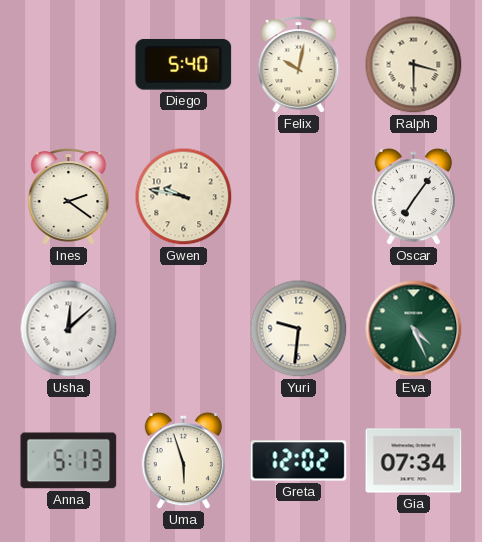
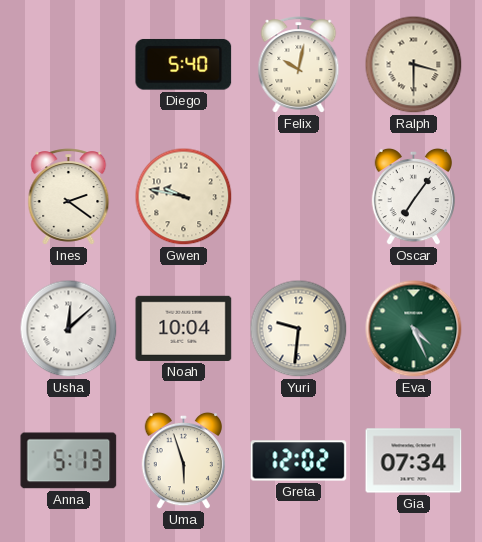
Noah: none -> 10:04 (184, 328)
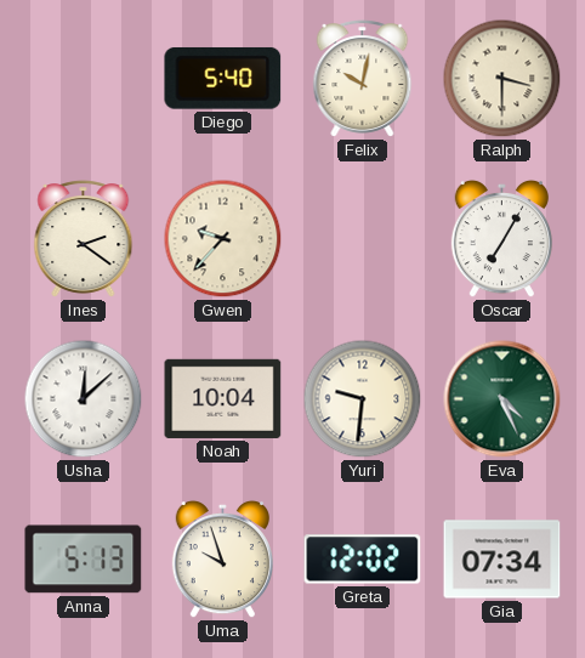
Gwen: 9:47 -> 9:37 (223, 239)
Oscar: 7:06 -> 7:05 (501, 239)
Uma: 5:57 -> 9:57 (222, 560)
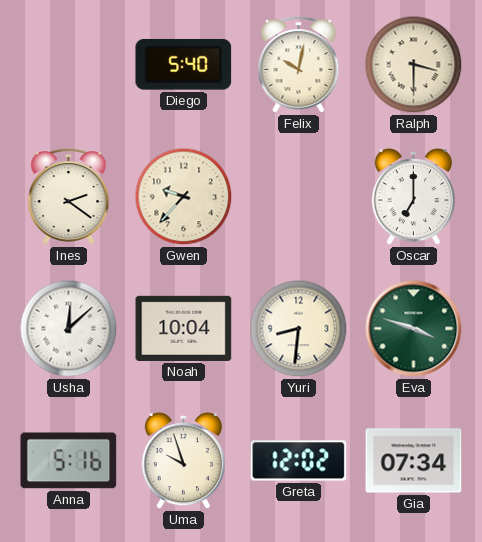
Oscar: 7:05 -> 7:00 (413, 197)
Yuri: 9:31 -> 8:31 (299, 329)
Eva: 4:26 -> 3:48 (414, 329)
Anna: 5:13 -> 5:16 (69, 461)
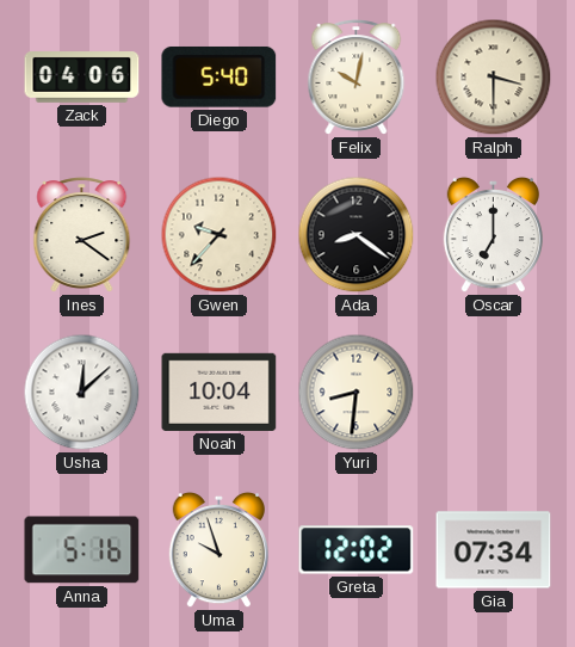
Zack: none -> 04:06 (82, 78)
Ada: none -> 8:21 (357, 235)
Eva: 3:48 -> none (414, 329)
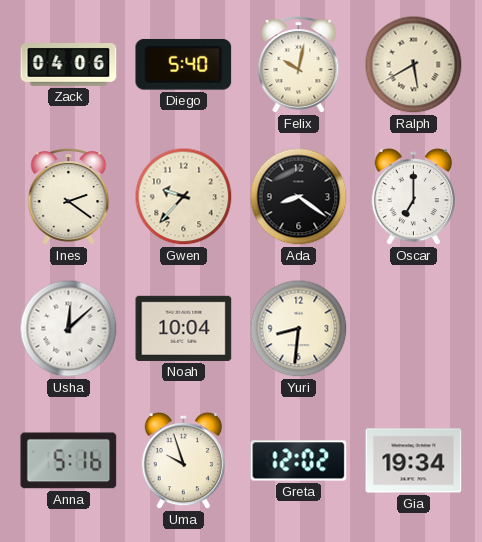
Ralph: 3:30 -> 5:40 (414, 65)
Gia: 07:34 -> 19:34 (414, 461)
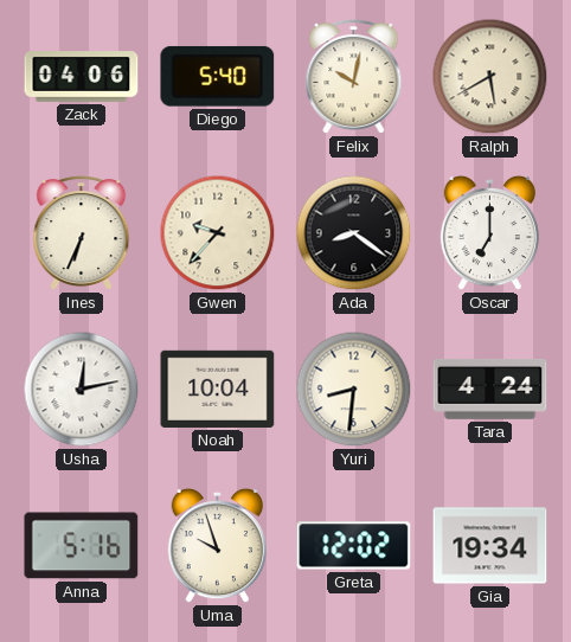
Ines: 2:21 -> 6:34 (82, 233)
Usha: 12:08 -> 12:13 (82, 390)
Tara: none -> 4:24 (490, 390)
